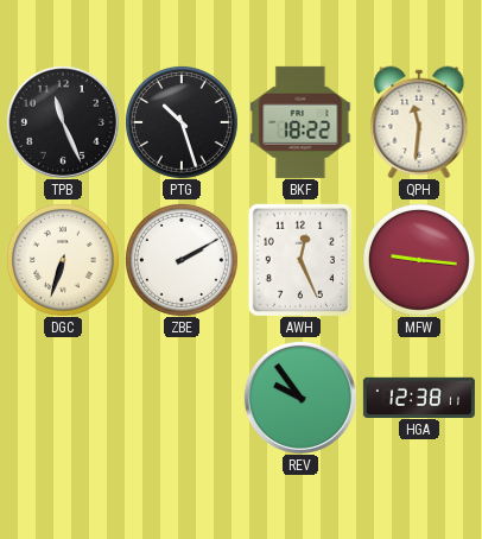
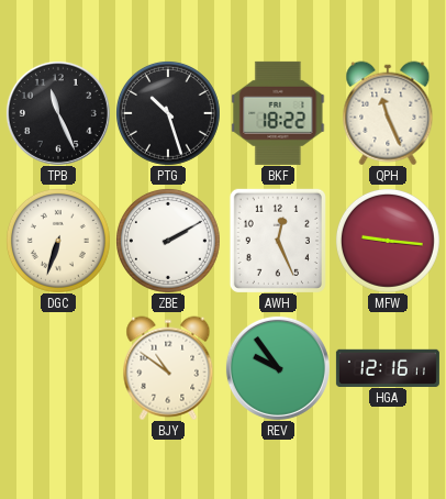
QPH: 11:31 -> 11:26 (388, 113)
BJY: none -> 10:51 (168, 368)
HGA: 12:38 -> 12:16 (388, 367)
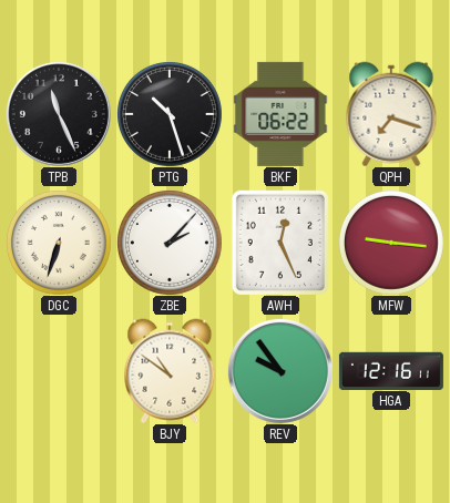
BKF: 18:22 -> 06:22 (280, 114)
QPH: 11:26 -> 7:18 (391, 114)
ZBE: 2:10 -> 2:07 (170, 243)
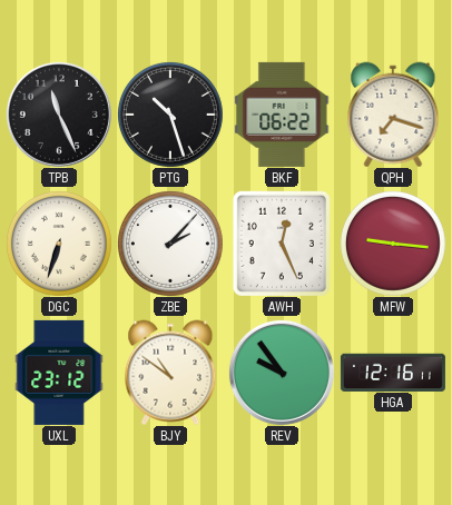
UXL: none -> 23:12 (59, 373)
